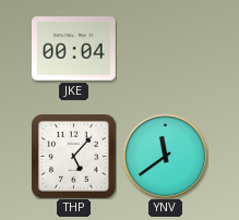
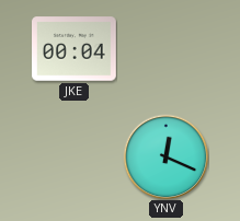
THP: 5:07 -> none (73, 156)
YNV: 11:39 -> 12:19 (165, 156)
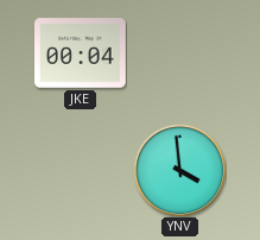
YNV: 12:19 -> 3:59 (179, 170)
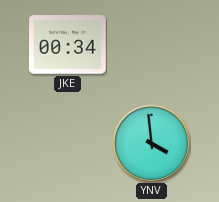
JKE: 00:04 -> 00:34 (68, 45)
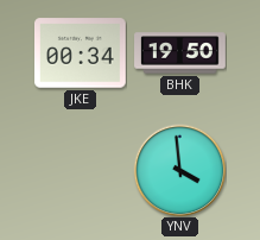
BHK: none -> 19:50 (180, 53)
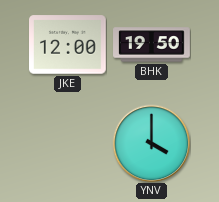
JKE: 00:34 -> 12:00 (68, 45)
YNV: 3:59 -> 4:00 (151, 143)
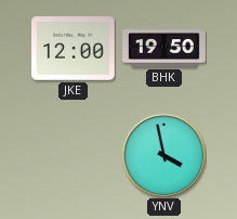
YNV: 4:00 -> 3:58 (163, 155)
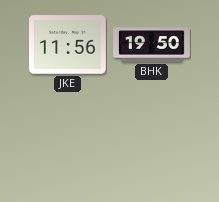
JKE: 12:00 -> 11:56 (68, 45)
YNV: 3:58 -> none (163, 155)
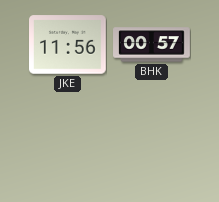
BHK: 19:50 -> 00:57 (152, 45)
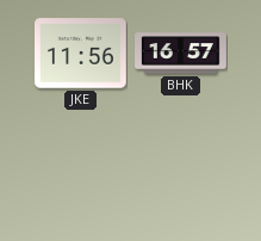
BHK: 00:57 -> 16:57 (181, 54)
